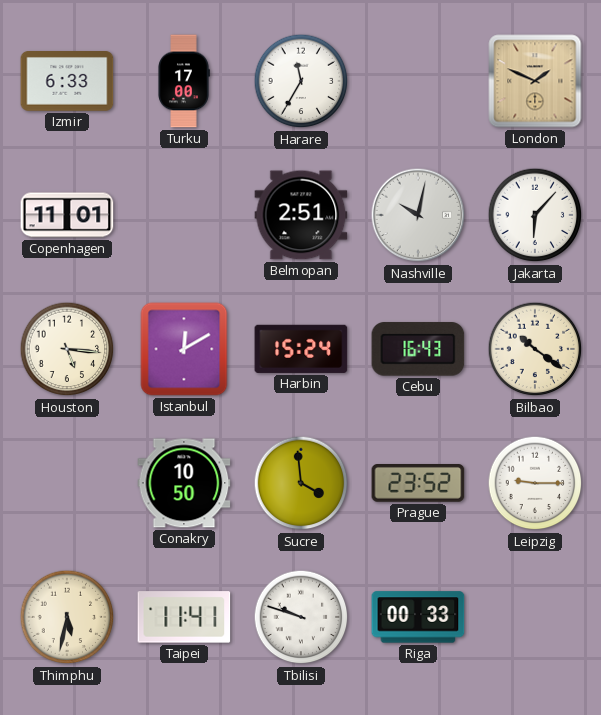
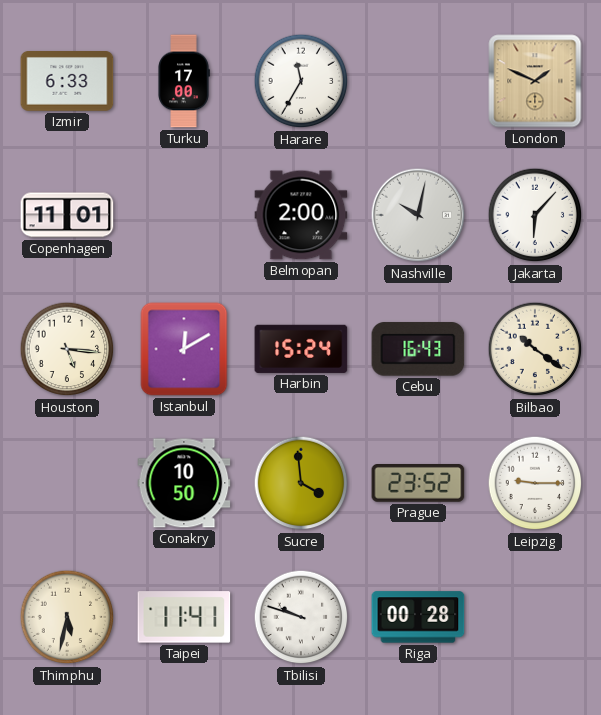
Belmopan: 2:51 -> 2:00 (301, 215)
Riga: 00:33 -> 00:28 (418, 617)
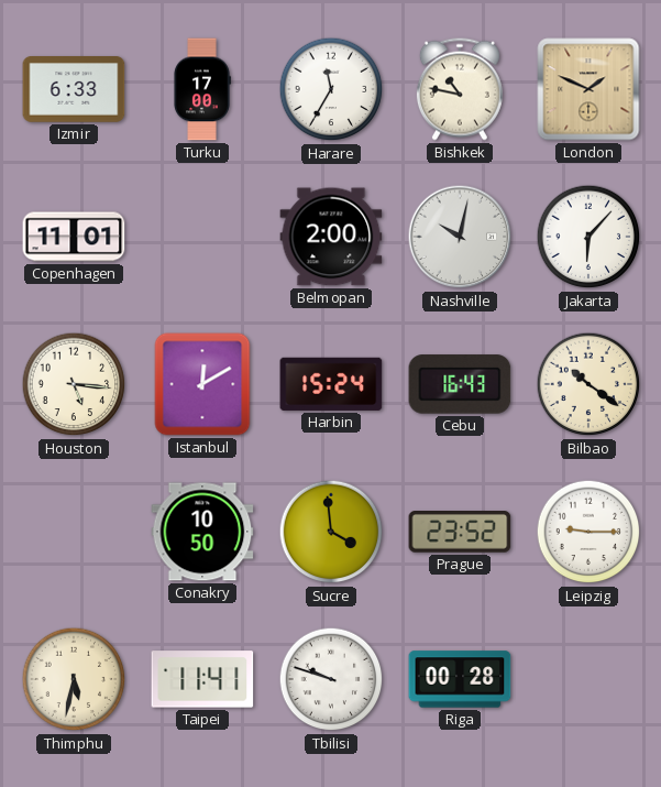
Bishkek: none -> 10:47 (460, 89)
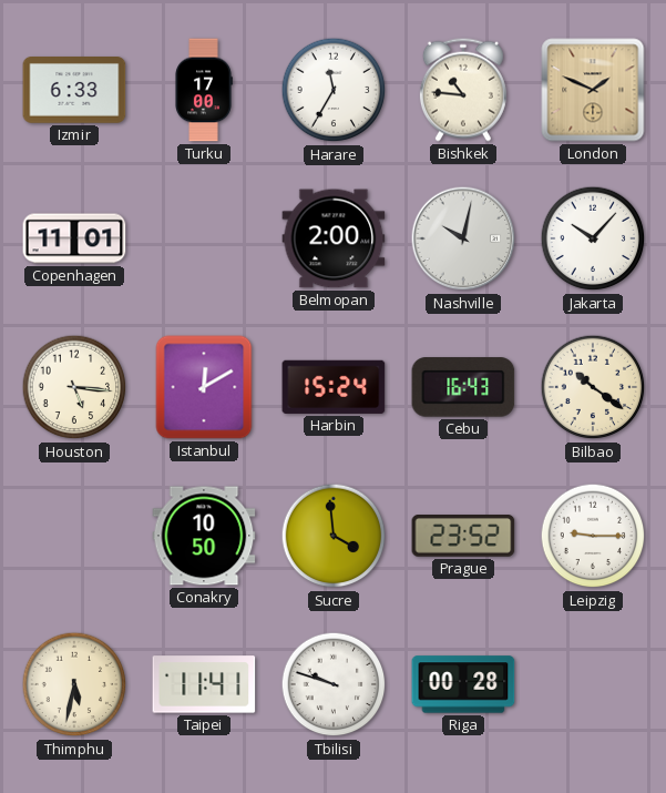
Bishkek: 10:47 -> 10:46 (463, 90)
Jakarta: 6:07 -> 10:07 (593, 238)
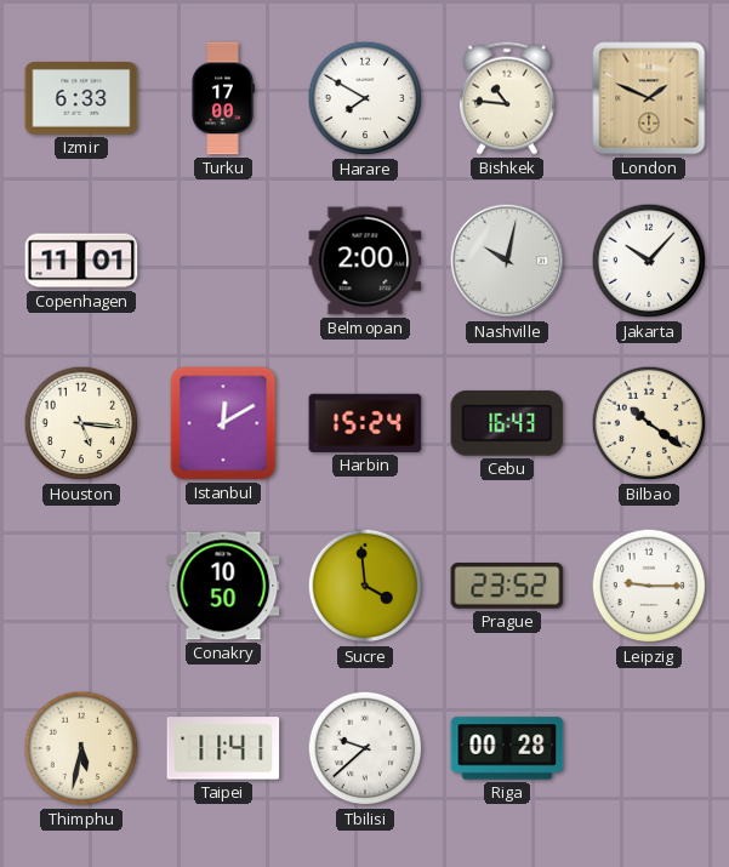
Harare: 11:35 -> 7:50 (365, 98)
Tbilisi: 9:48 -> 9:38 (365, 748)
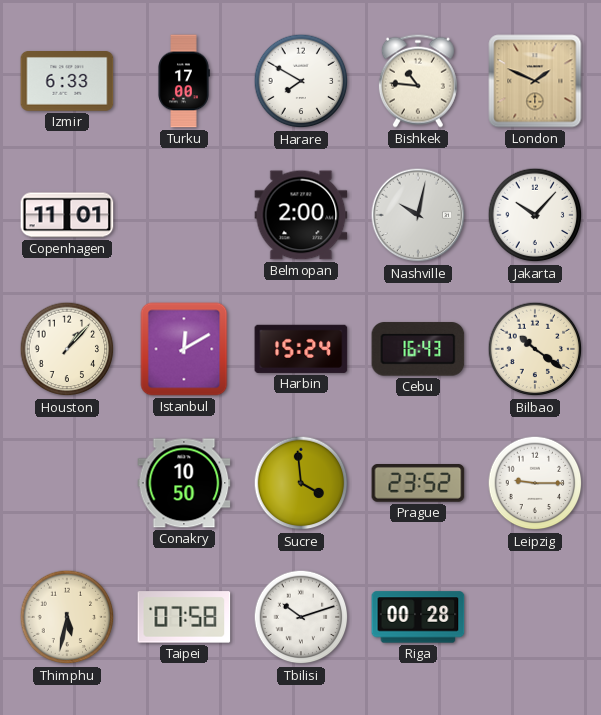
Houston: 5:16 -> 1:07 (67, 349)
Taipei: 11:41 -> 07:58 (184, 617)
Tbilisi: 9:38 -> 10:12 (301, 617)
